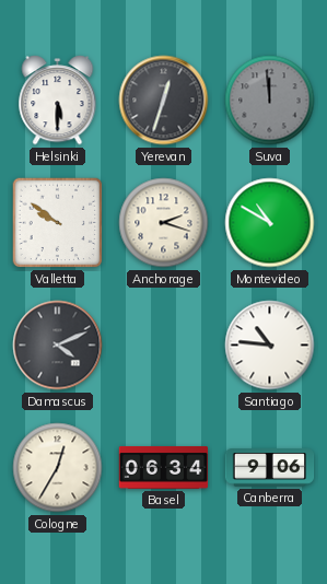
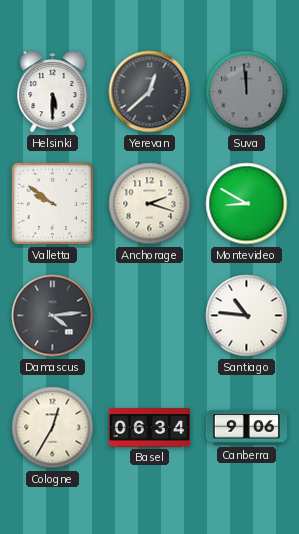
Yerevan: 12:33 -> 12:38 (150, 92)
Montevideo: 10:50 -> 8:50 (247, 204)
Damascus: 4:11 -> 4:14 (53, 316)
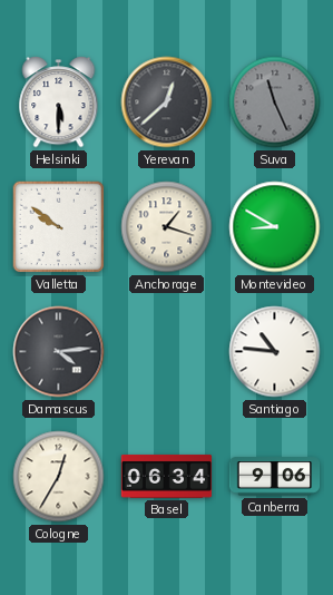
Suva: 11:59 -> 11:26 (275, 103)
Anchorage: 2:18 -> 1:18 (167, 227)
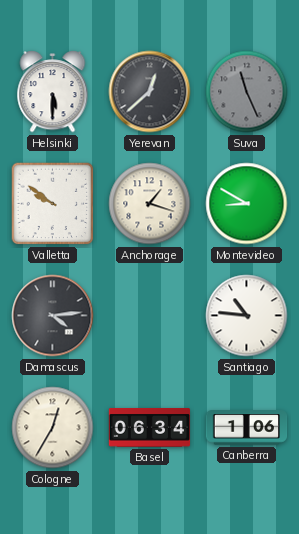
Canberra: 9:06 -> 1:06 (247, 428)
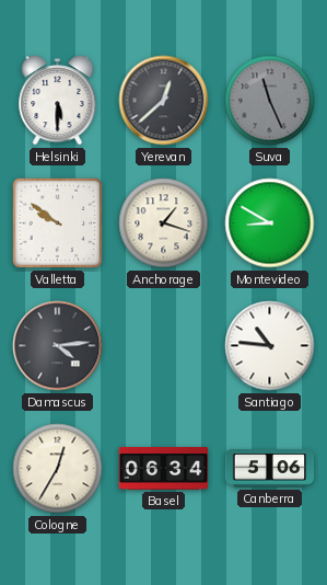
Canberra: 1:06 -> 5:06 (270, 469)
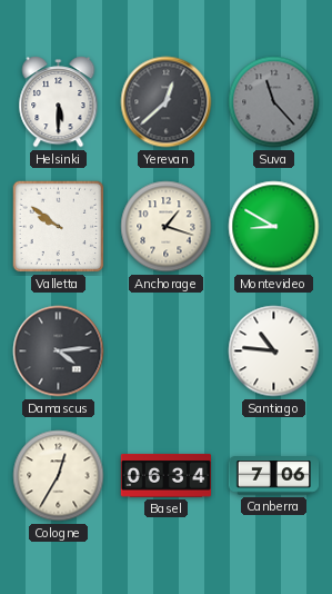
Suva: 11:26 -> 11:23 (274, 102)
Canberra: 5:06 -> 7:06 (274, 476)
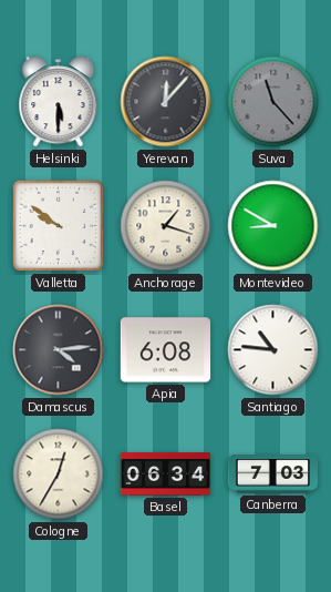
Yerevan: 12:38 -> 12:07 (166, 102)
Apia: none -> 6:08 (166, 350)
Canberra: 7:06 -> 7:03 (273, 474)
